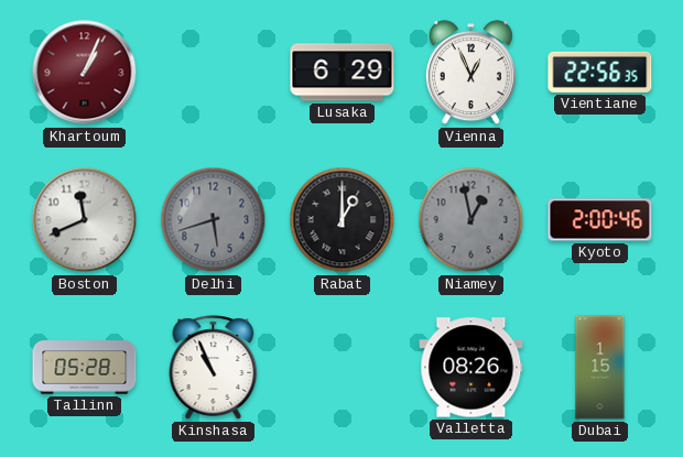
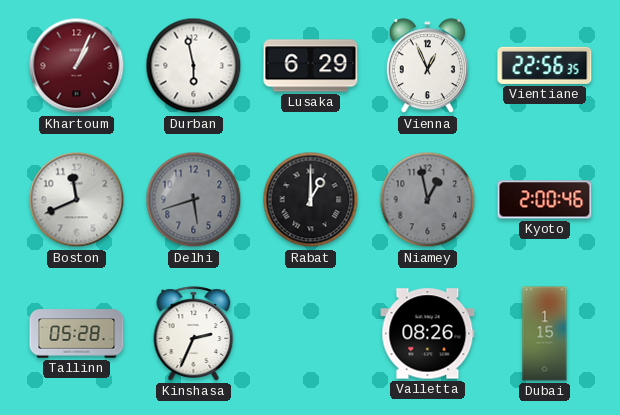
Durban: none -> 5:58 (194, 66)
Kinshasa: 10:56 -> 2:34 (194, 334)
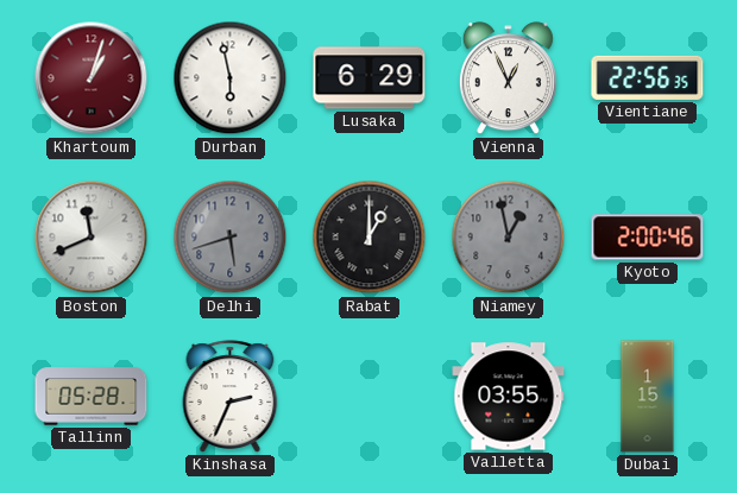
Khartoum: 1:04 -> 1:03 (92, 78)
Valletta: 08:26 -> 03:55 (509, 397)
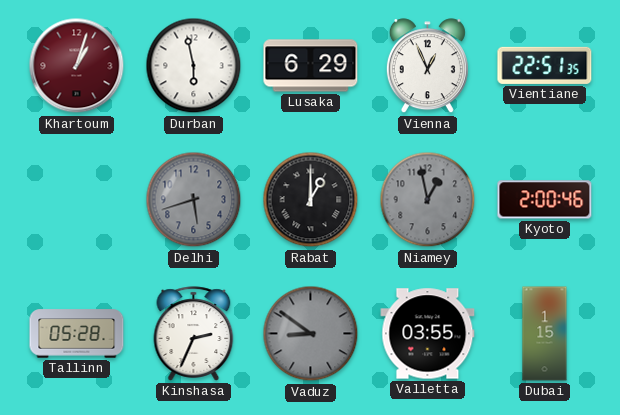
Vientiane: 22:56 -> 22:51 (545, 65)
Boston: 11:41 -> none (92, 238)
Vaduz: none -> 8:51 (311, 334)
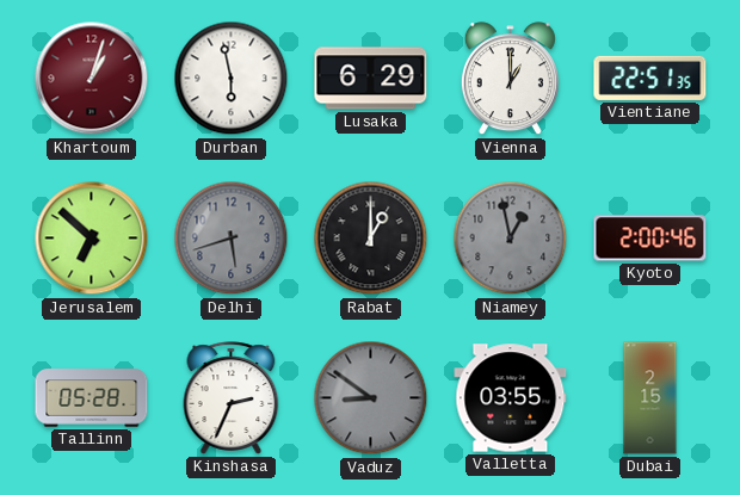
Vienna: 12:56 -> 1:00 (510, 79)
Jerusalem: none -> 6:52 (92, 239)
Dubai: 1:15 -> 2:15 (650, 398)
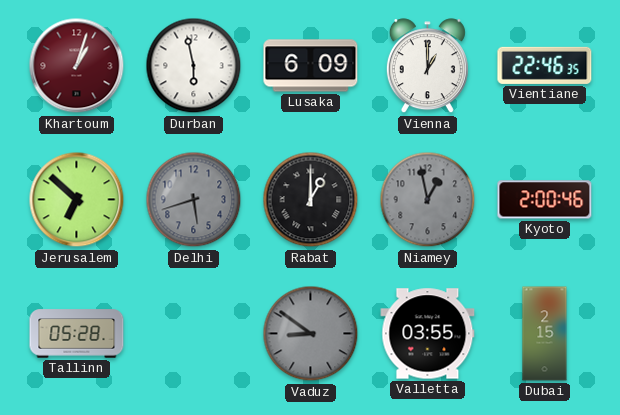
Lusaka: 6:29 -> 6:09 (311, 66)
Vientiane: 22:51 -> 22:46 (545, 65)
Kinshasa: 2:34 -> none (232, 398)
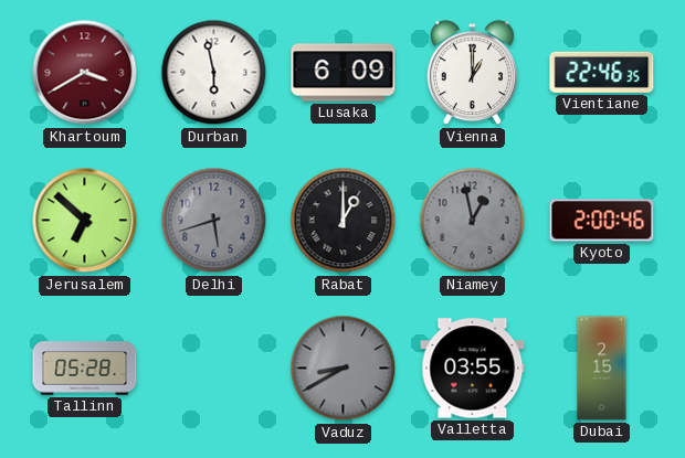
Khartoum: 1:03 -> 3:40 (85, 73)
Vaduz: 8:51 -> 8:40 (344, 369)
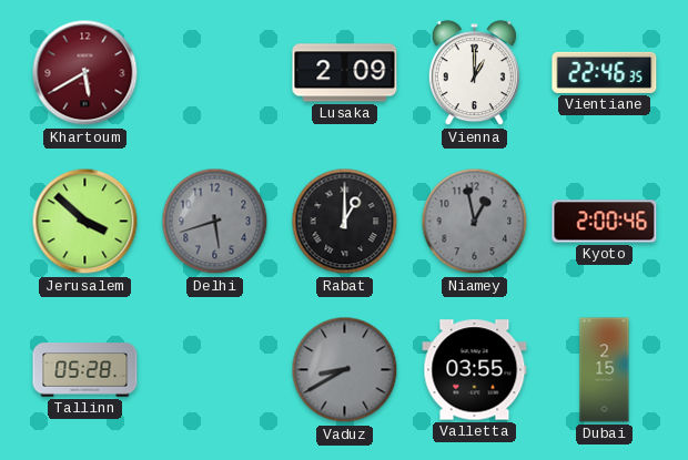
Khartoum: 3:40 -> 5:40 (85, 73)
Durban: 5:58 -> none (214, 73)
Lusaka: 6:09 -> 2:09 (345, 73)
Jerusalem: 6:52 -> 3:52 (85, 222)
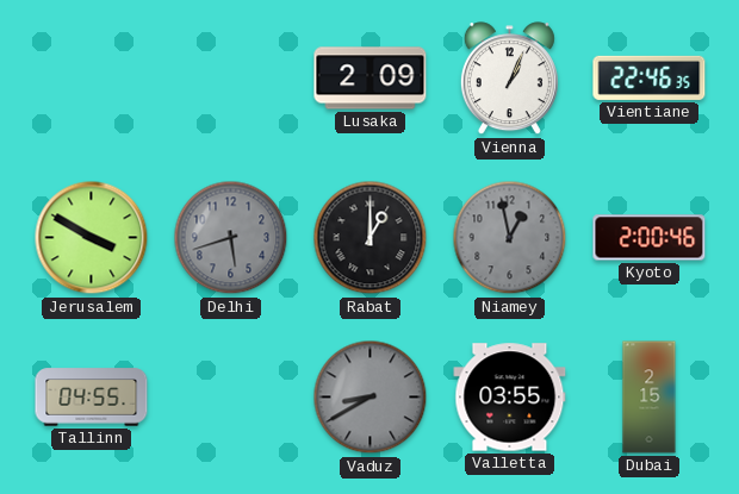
Khartoum: 5:40 -> none (85, 73)
Vienna: 1:00 -> 1:04 (509, 79)
Jerusalem: 3:52 -> 3:50 (92, 238)
Tallinn: 05:28 -> 04:55 (92, 398)
